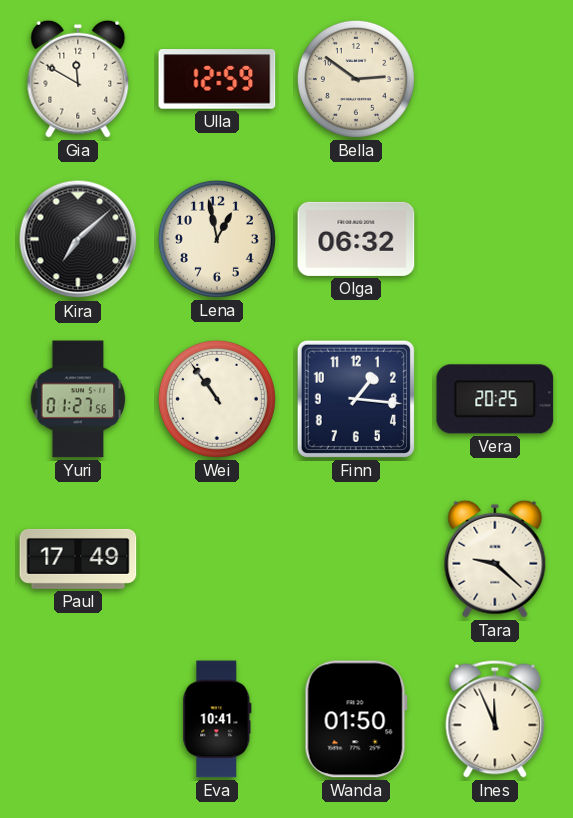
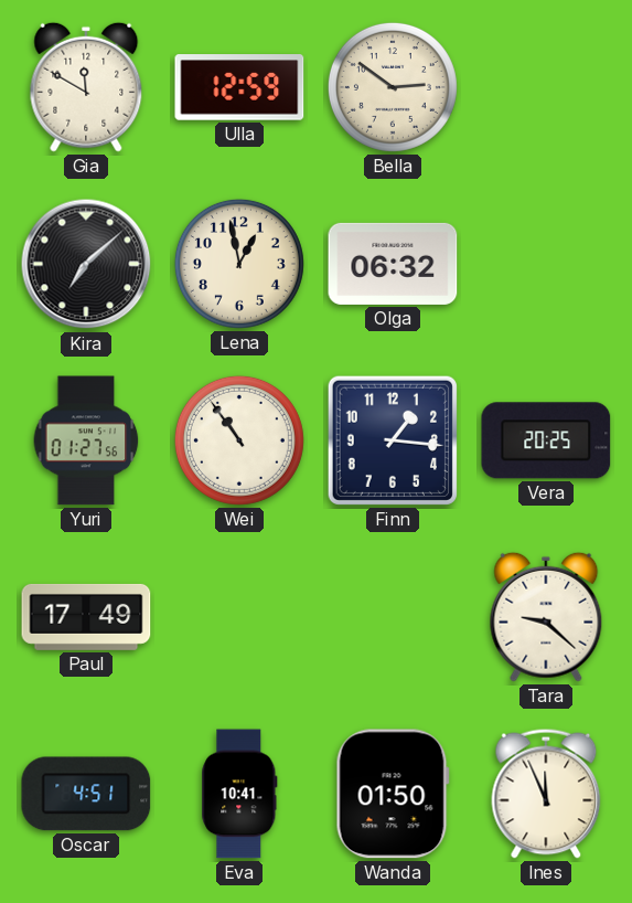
Oscar: none -> 4:51 (86, 794)
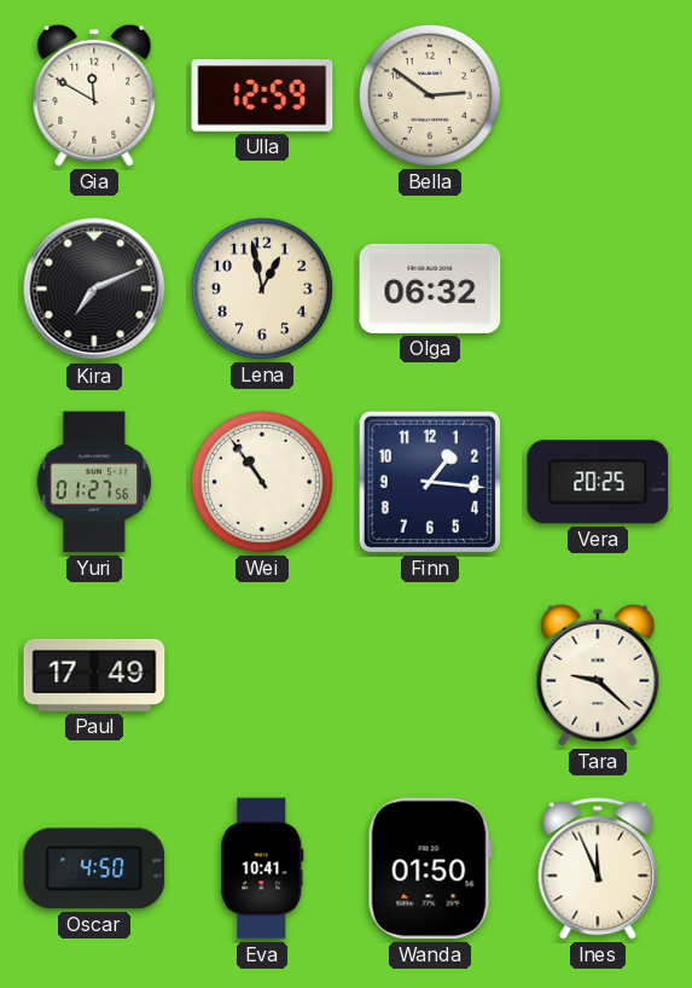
Kira: 7:08 -> 7:11 (94, 289)
Oscar: 4:51 -> 4:50 (94, 868)
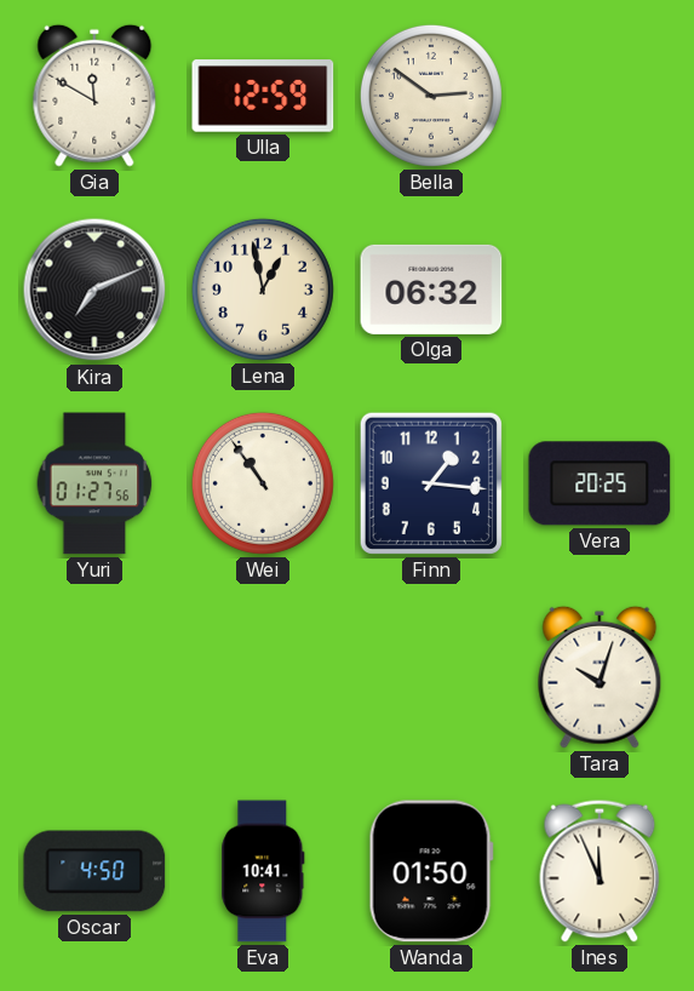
Paul: 17:49 -> none (94, 675)
Tara: 9:22 -> 10:03 (600, 677)
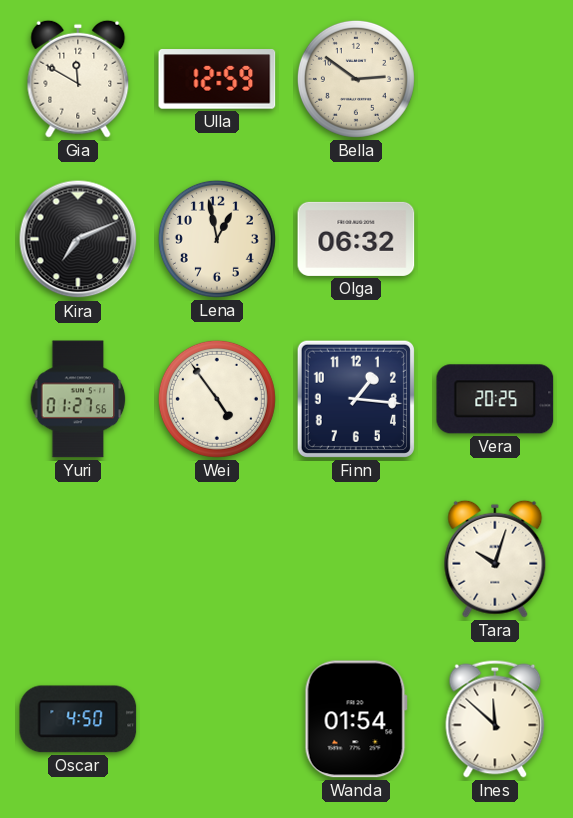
Wei: 10:54 -> 4:54 (217, 399)
Eva: 10:41 -> none (263, 871)
Wanda: 01:50 -> 01:54 (356, 719)
Ines: 11:56 -> 11:52 (495, 719)
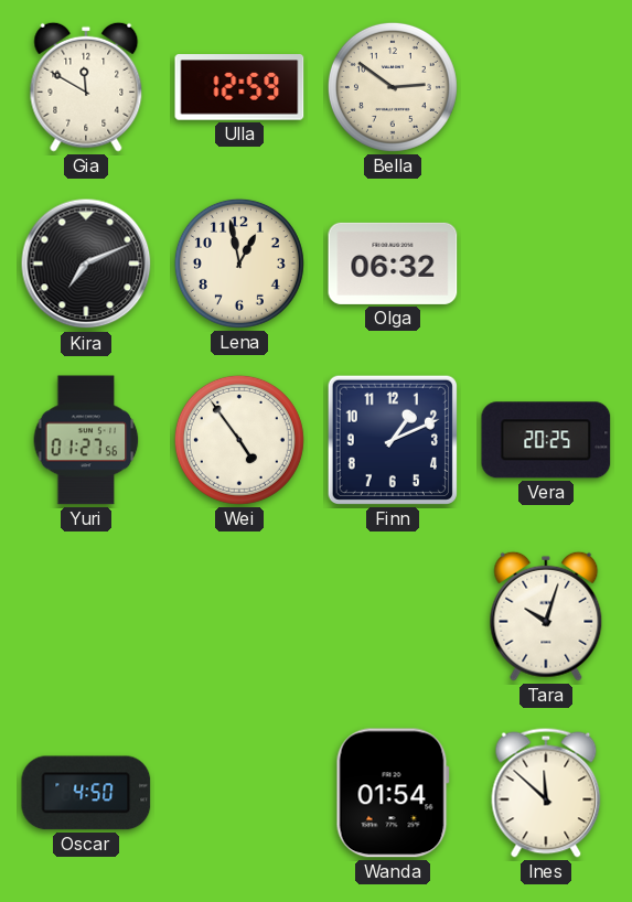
Finn: 1:16 -> 1:11 (393, 440)
